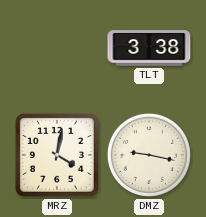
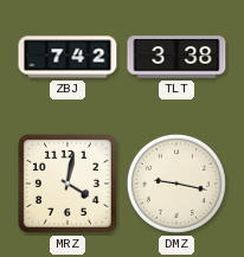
ZBJ: none -> 7:42 (68, 57)
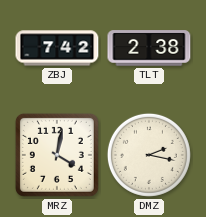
TLT: 3:38 -> 2:38 (149, 48)
DMZ: 9:17 -> 2:17 (149, 155)
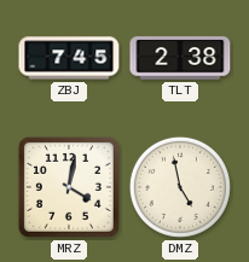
ZBJ: 7:42 -> 7:45 (69, 58)
DMZ: 2:17 -> 4:58 (180, 187)
